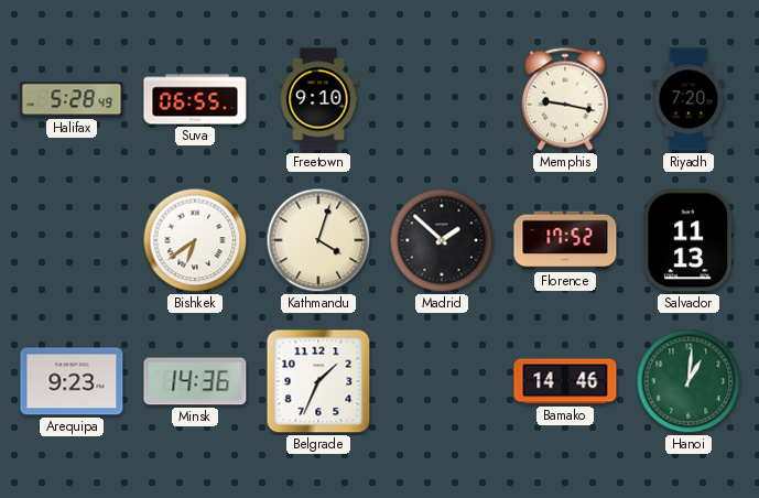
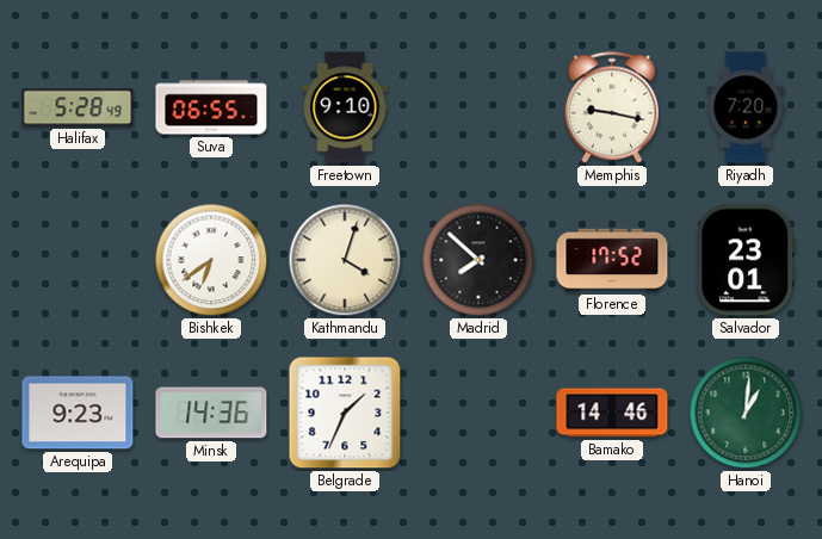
Madrid: 1:52 -> 7:52 (478, 260)
Salvador: 11:13 -> 23:01 (746, 260)
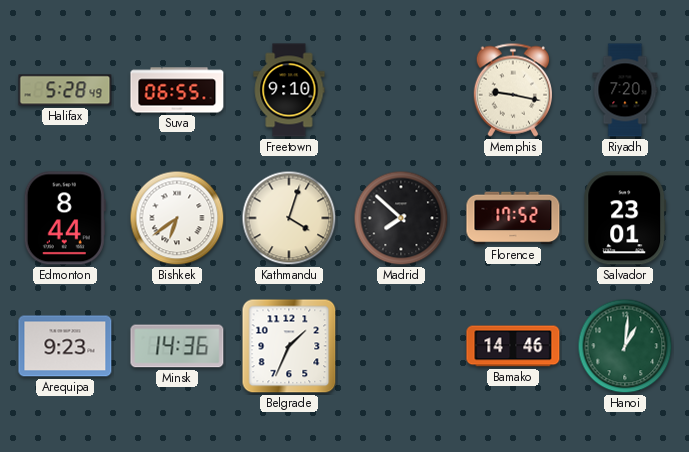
Edmonton: none -> 8:44 (65, 218)
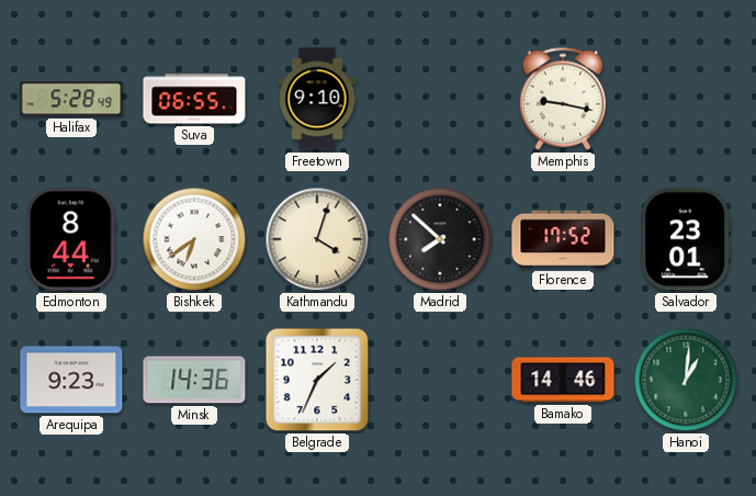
Riyadh: 7:20 -> none (625, 90)
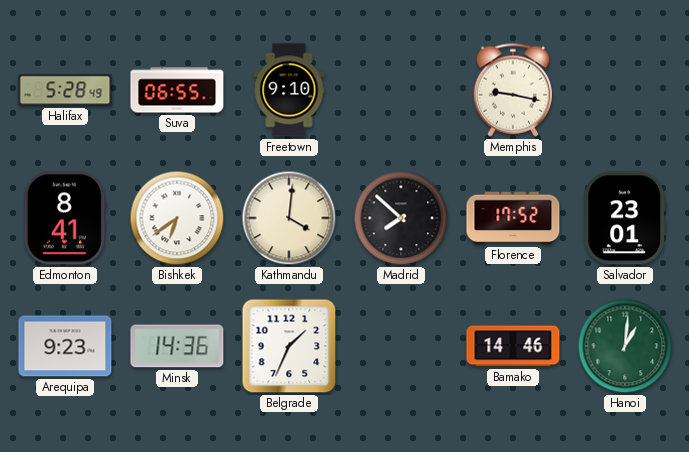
Edmonton: 8:44 -> 8:41 (65, 218)
Kathmandu: 4:03 -> 4:01 (289, 218)
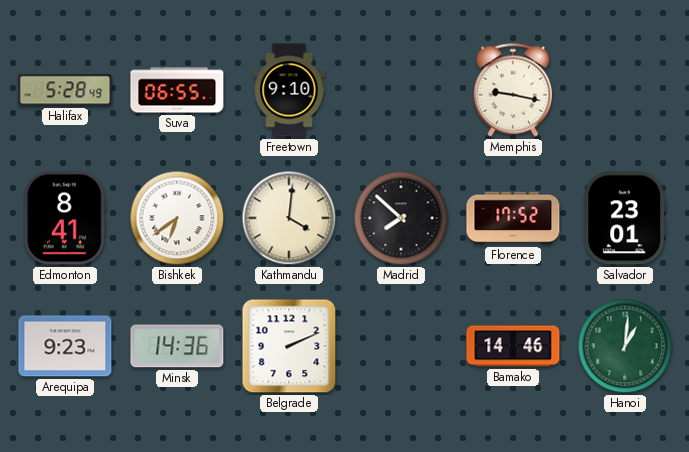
Belgrade: 1:34 -> 2:11 (289, 346)
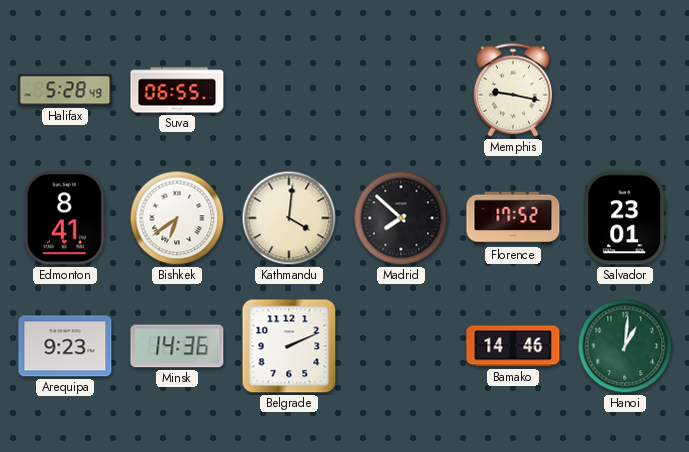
Freetown: 9:10 -> none (289, 90)
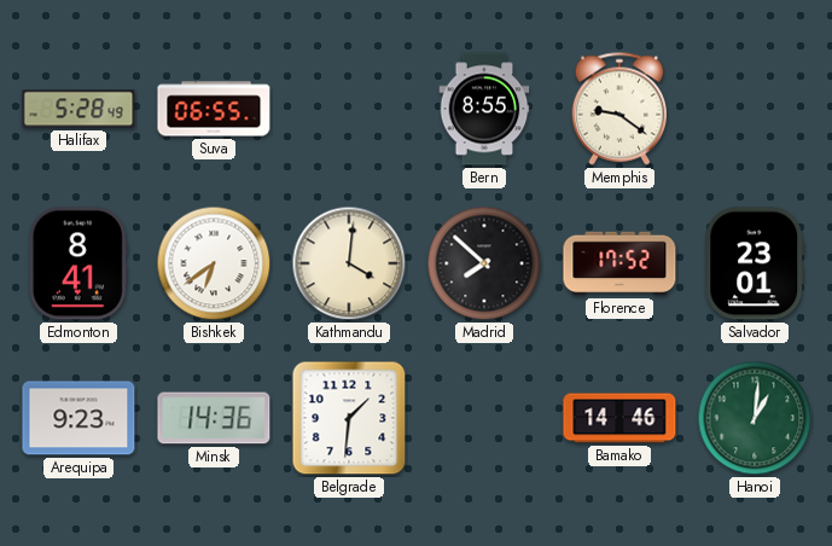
Bern: none -> 8:55 (484, 109)
Memphis: 9:17 -> 9:21 (618, 109)
Belgrade: 2:11 -> 1:31 (349, 418)
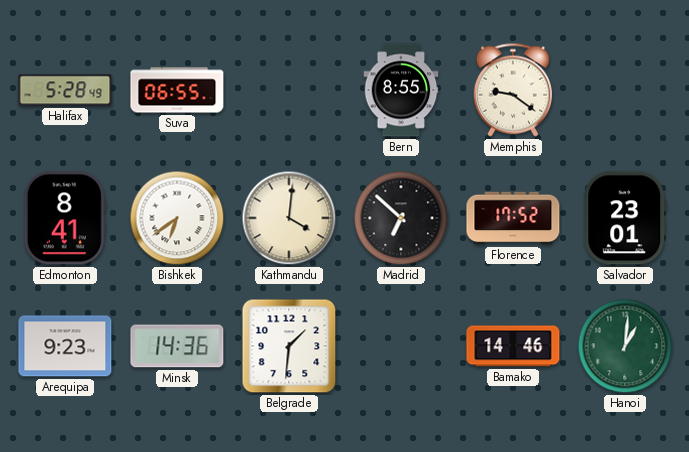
Madrid: 7:52 -> 6:52 (401, 218)
